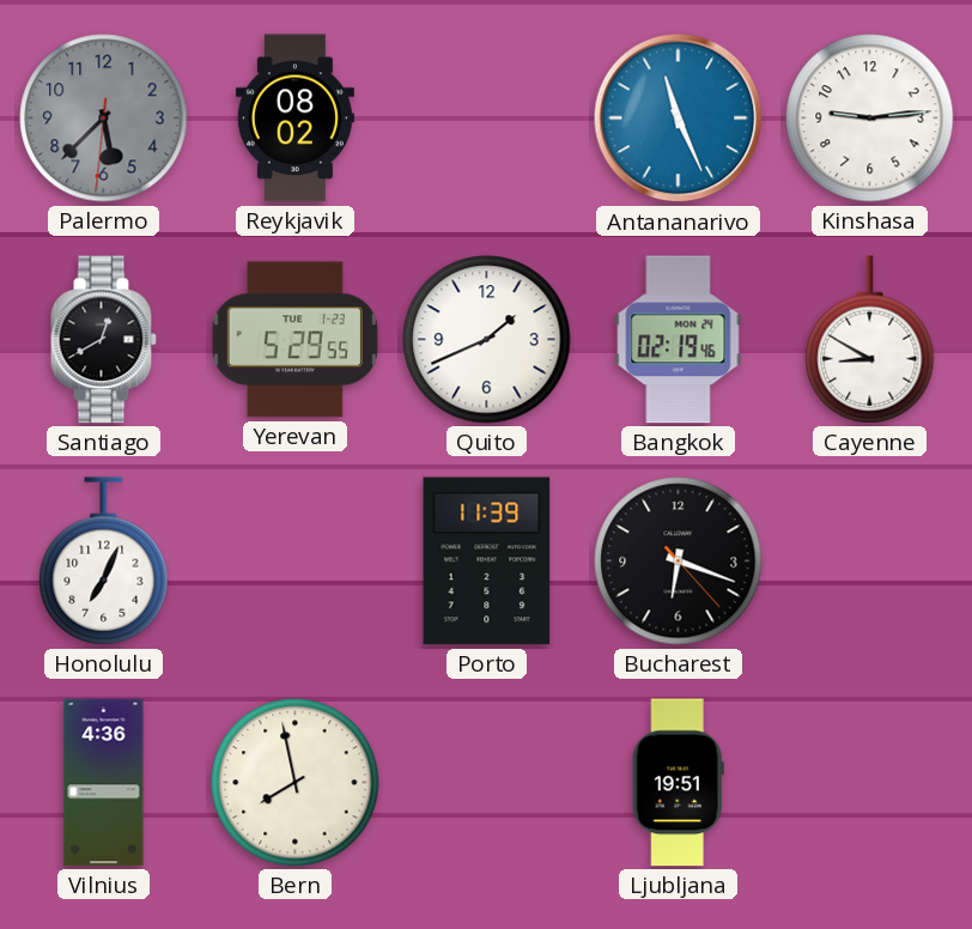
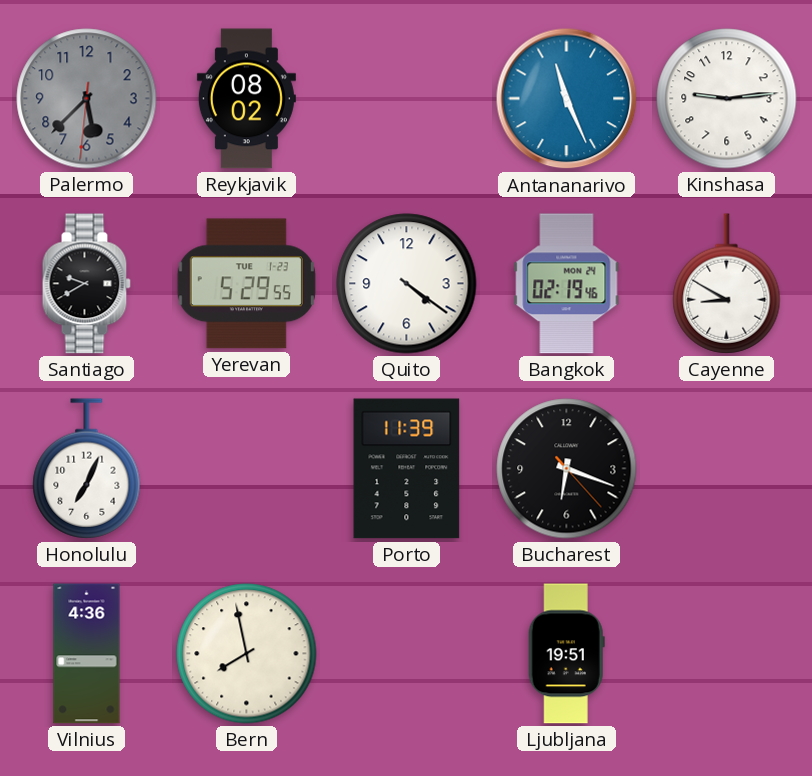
Santiago: 12:40 -> 9:40 (86, 284)
Quito: 1:41 -> 4:21 (407, 284)
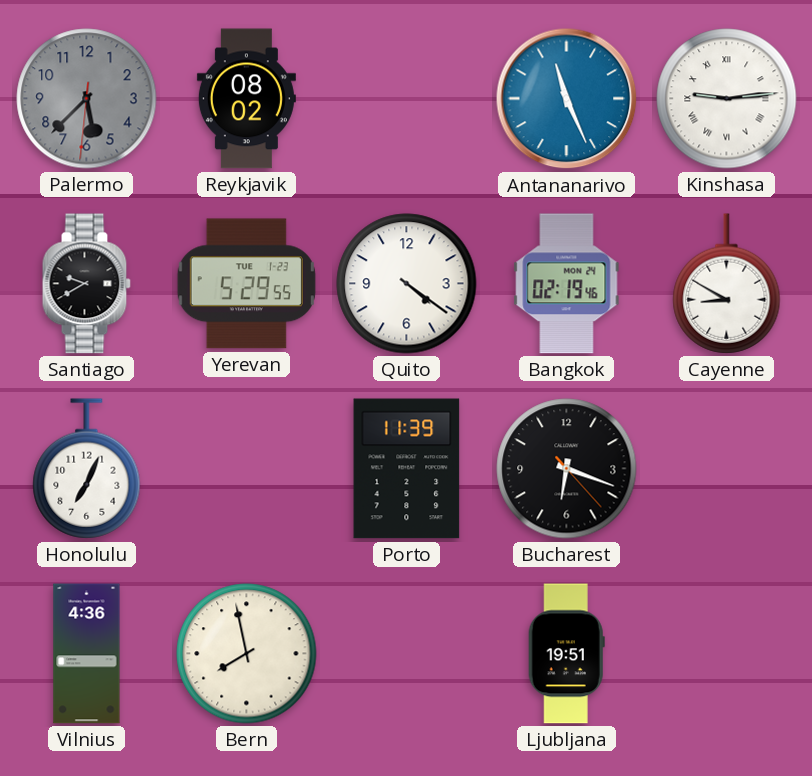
Kinshasa numerals: Arabic -> Roman (727, 99)
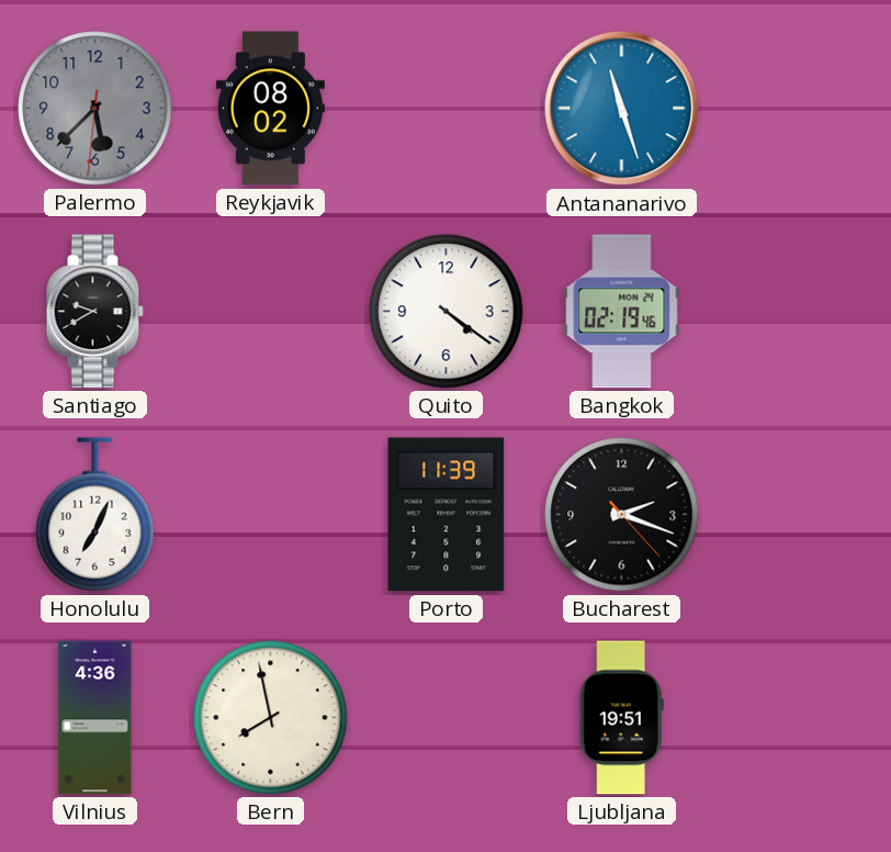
Antananarivo: 11:26 -> 11:27 (622, 109)
Kinshasa: 9:14 -> none (727, 99)
Yerevan: 5:29 -> none (246, 284)
Cayenne: 8:50 -> none (727, 284)
Bucharest: 6:18 -> 2:18 (622, 515)
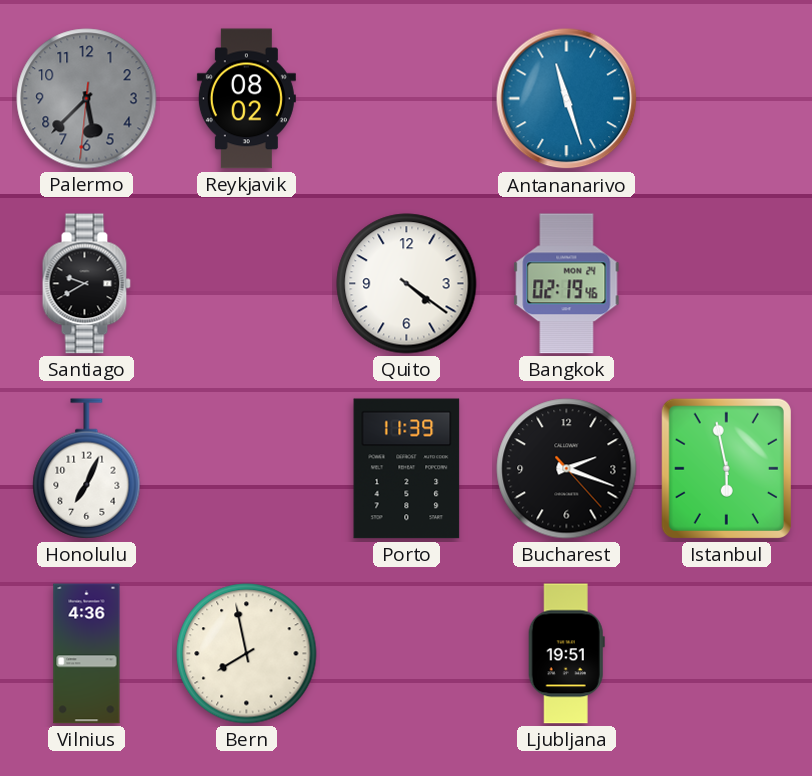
Istanbul: none -> 5:58 (726, 468)
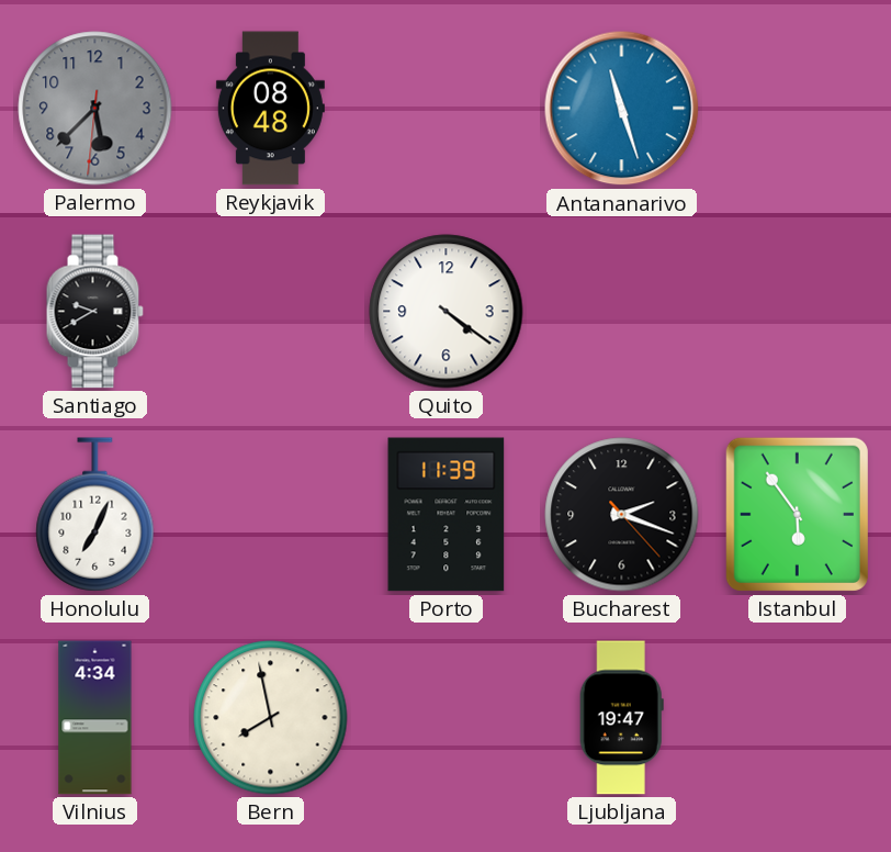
Reykjavik: 08:02 -> 08:48 (270, 109)
Bangkok: 02:19 -> none (567, 284)
Istanbul: 5:58 -> 5:54 (797, 514)
Vilnius: 4:36 -> 4:34 (95, 718)
Ljubljana: 19:51 -> 19:47 (621, 718)
